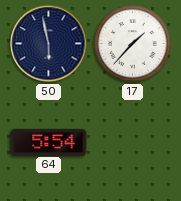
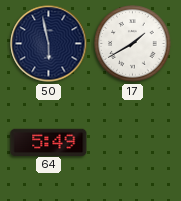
17: 1:37 -> 1:40 (133, 44)
64: 5:54 -> 5:49 (49, 142)
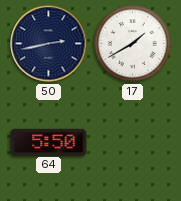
50: 5:58 -> 2:43 (49, 44)
64: 5:49 -> 5:50 (49, 142)
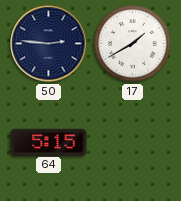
50: 2:43 -> 2:46 (49, 44)
64: 5:50 -> 5:15 (49, 142)
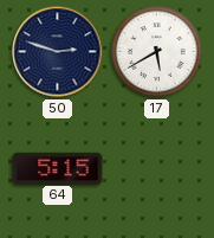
50: 2:46 -> 2:48 (58, 52)
17: 1:40 -> 5:40 (157, 52)
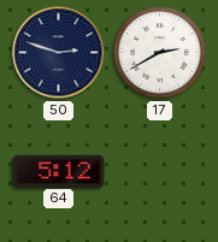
17: 5:40 -> 2:40 (160, 53)
64: 5:15 -> 5:12 (59, 171)
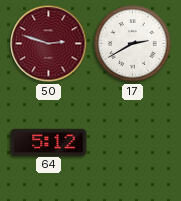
50 dial: navy -> burgundy (49, 44)
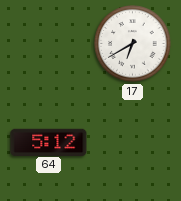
50: 2:48 -> none (49, 44)
17: 2:40 -> 6:40 (133, 44)
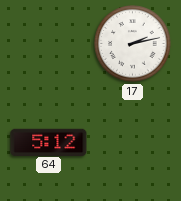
17: 6:40 -> 2:13 (133, 44)
